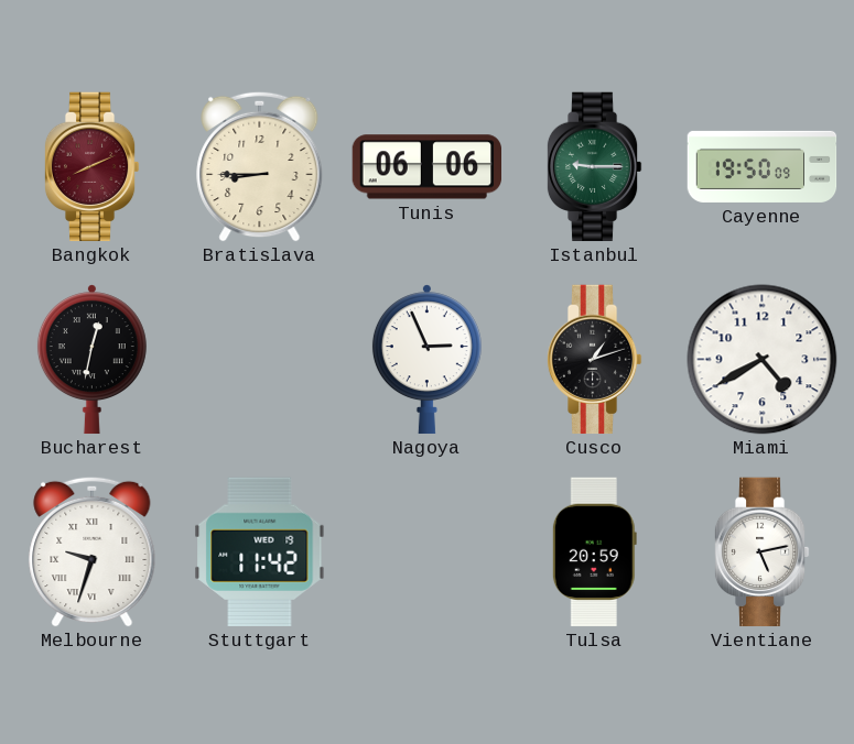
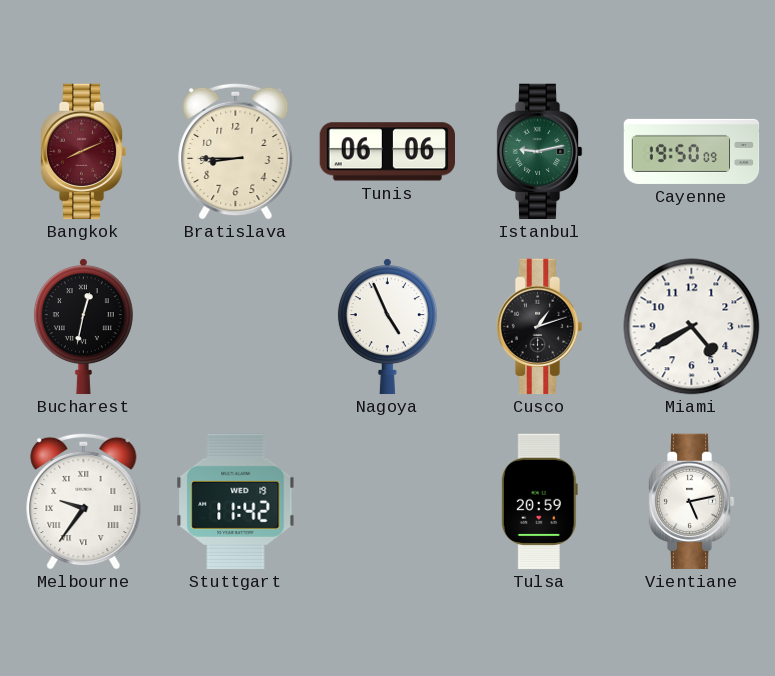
Istanbul: 9:15 -> 9:13 (539, 152)
Nagoya: 2:56 -> 4:56 (387, 327)
Melbourne: 9:33 -> 9:36 (84, 501)
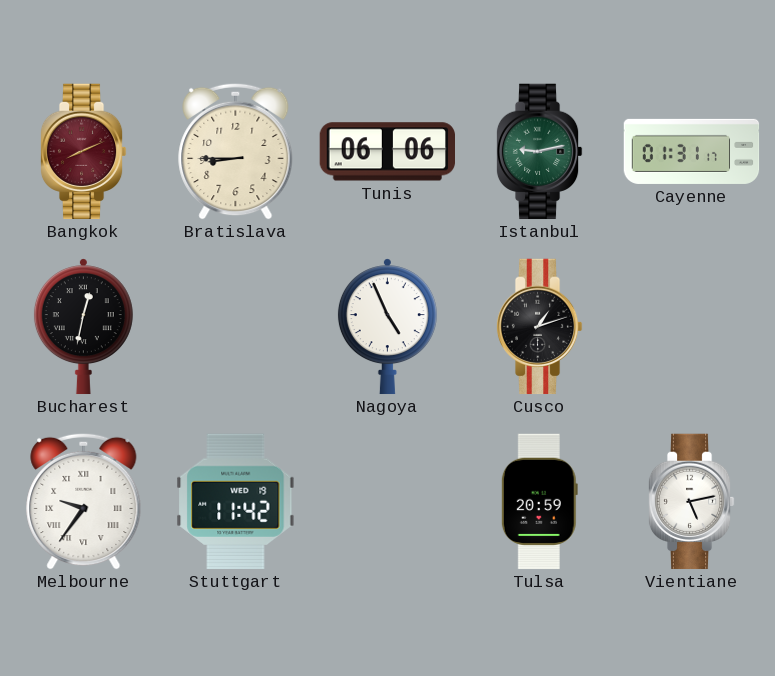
Cayenne: 19:50 -> 01:31 (692, 151)
Miami: 4:40 -> none (692, 327)
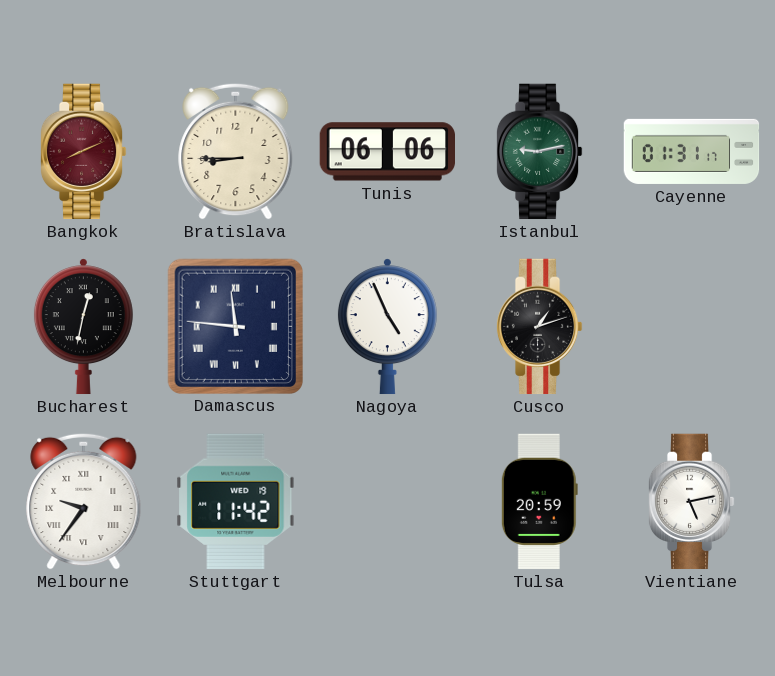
Damascus: none -> 11:46 (235, 326)
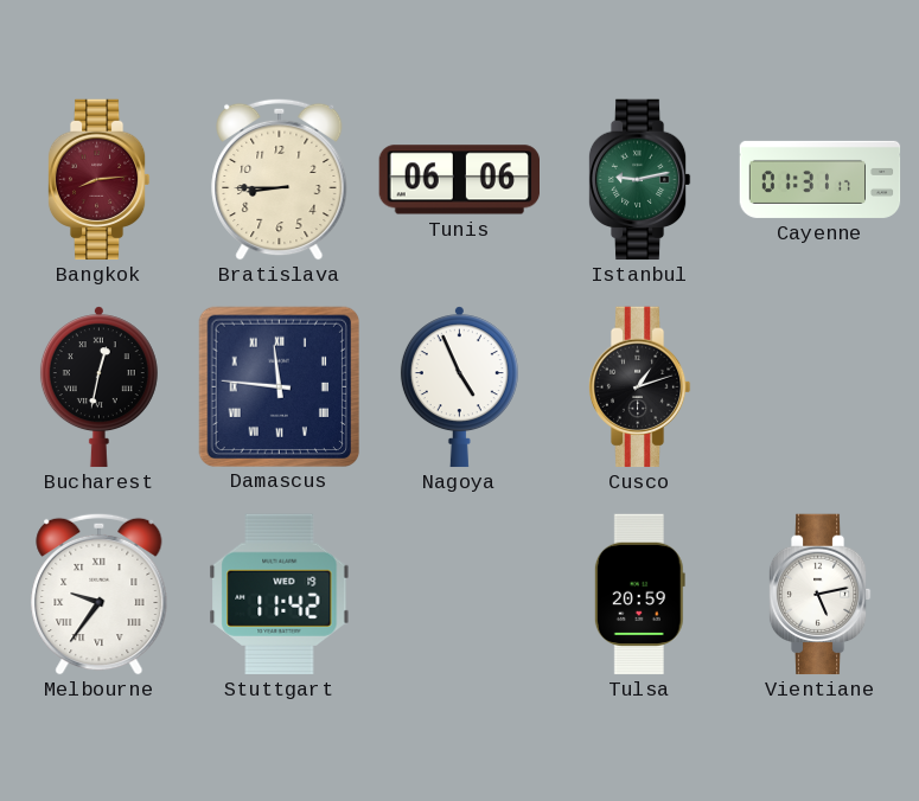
Bangkok: 8:11 -> 8:14 (98, 180)
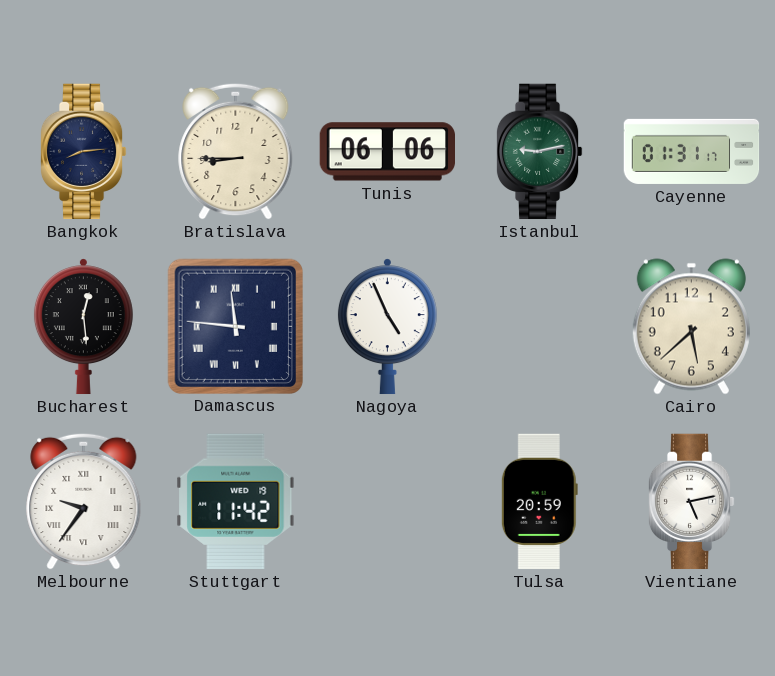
Bangkok dial: burgundy -> navy (83, 152)
Bucharest: 12:32 -> 12:29 (83, 327)
Cusco: 1:12 -> none (639, 387)
Cairo: none -> 5:38 (691, 327)
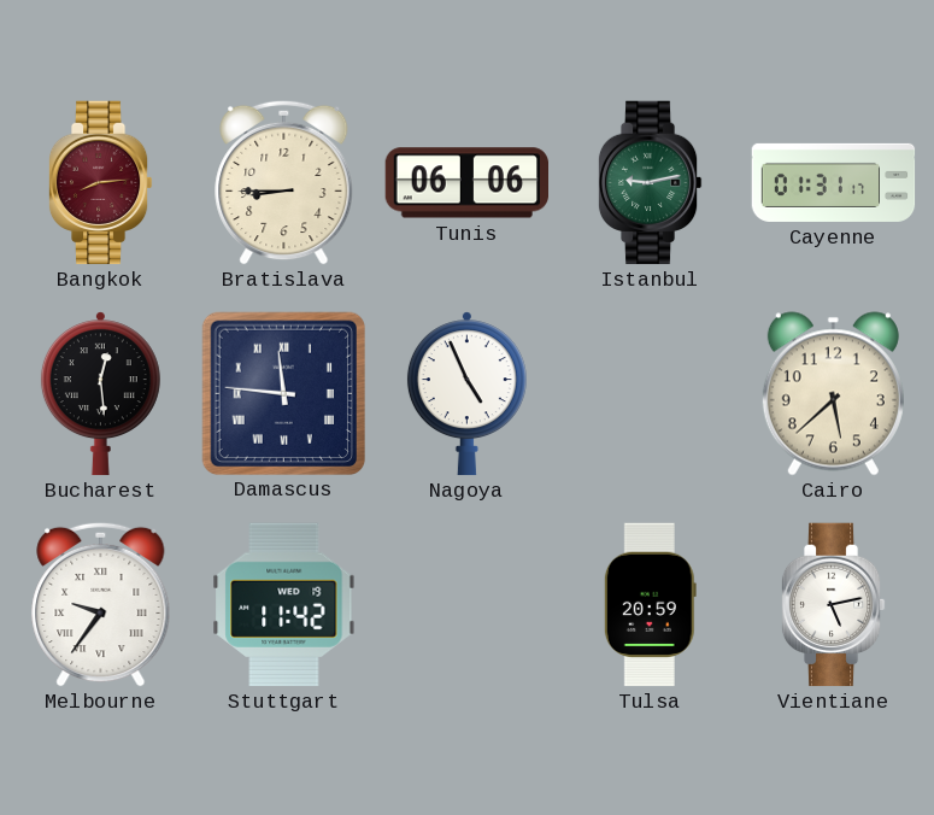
Bangkok dial: navy -> burgundy (100, 183)
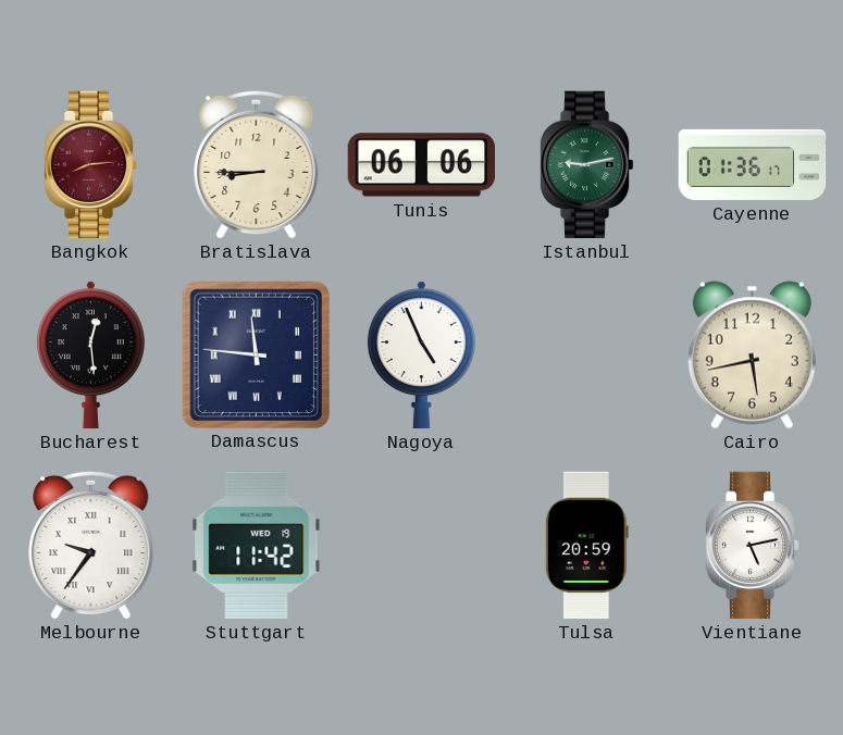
Cayenne: 01:31 -> 01:36 (753, 164)
Cairo: 5:38 -> 5:43 (752, 356)
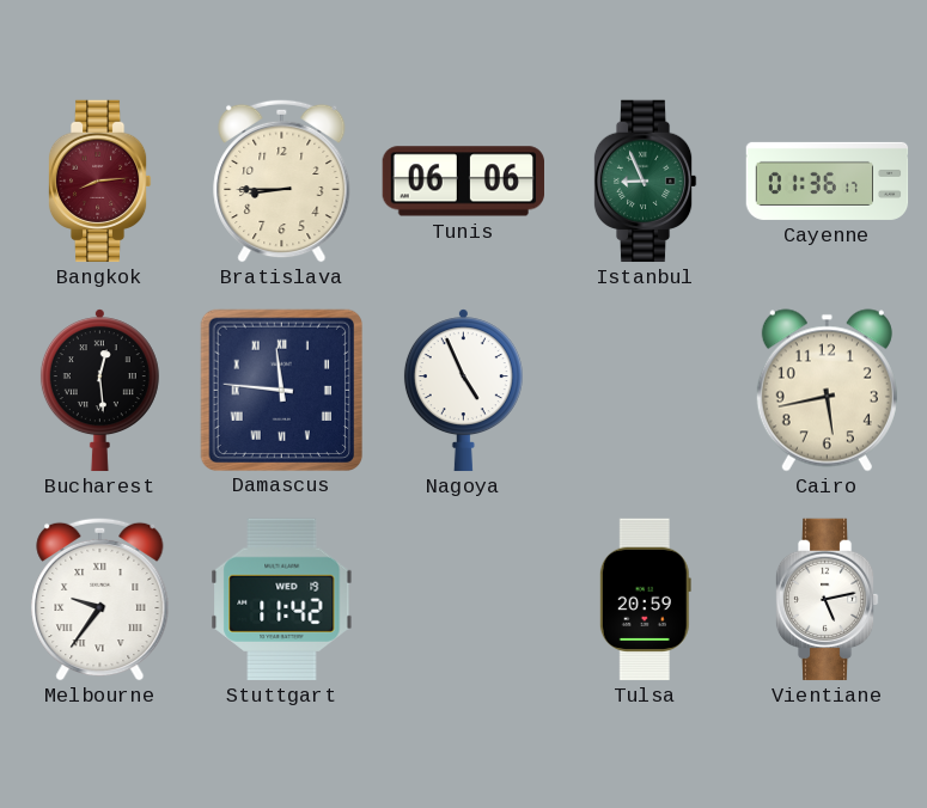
Istanbul: 9:13 -> 8:56 (645, 182)
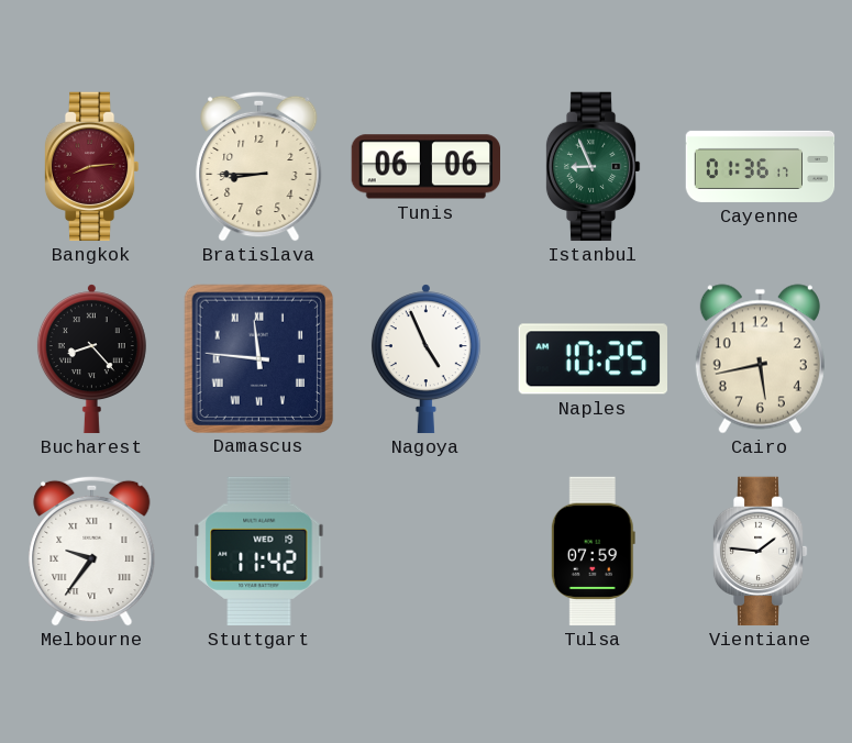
Bucharest: 12:29 -> 8:23 (91, 359)
Naples: none -> 10:25 (593, 359)
Tulsa: 20:59 -> 07:59 (593, 552)
Vientiane: 5:13 -> 1:46 (760, 552)
